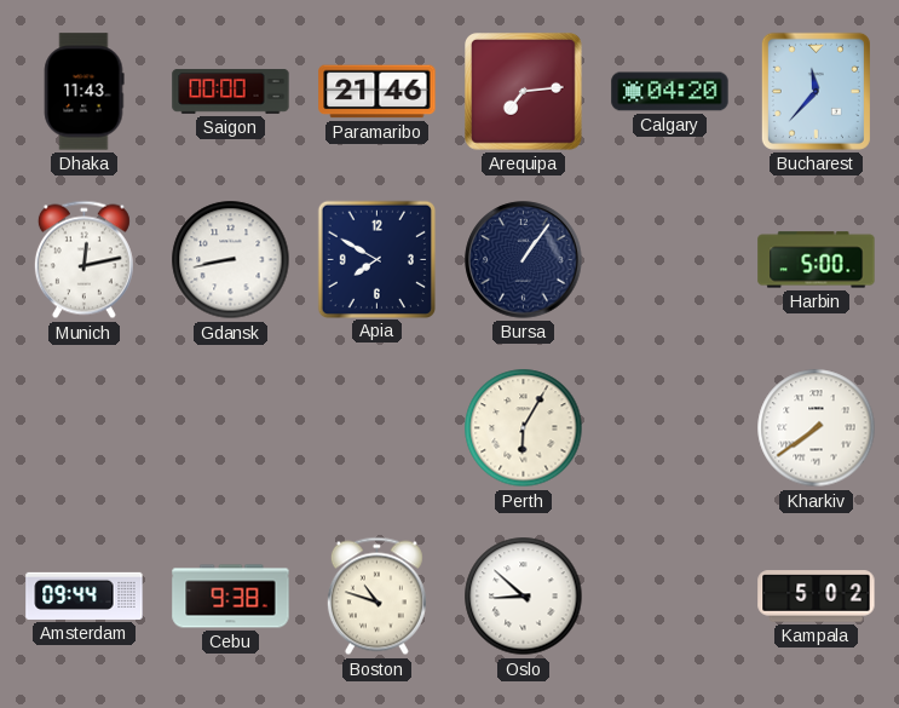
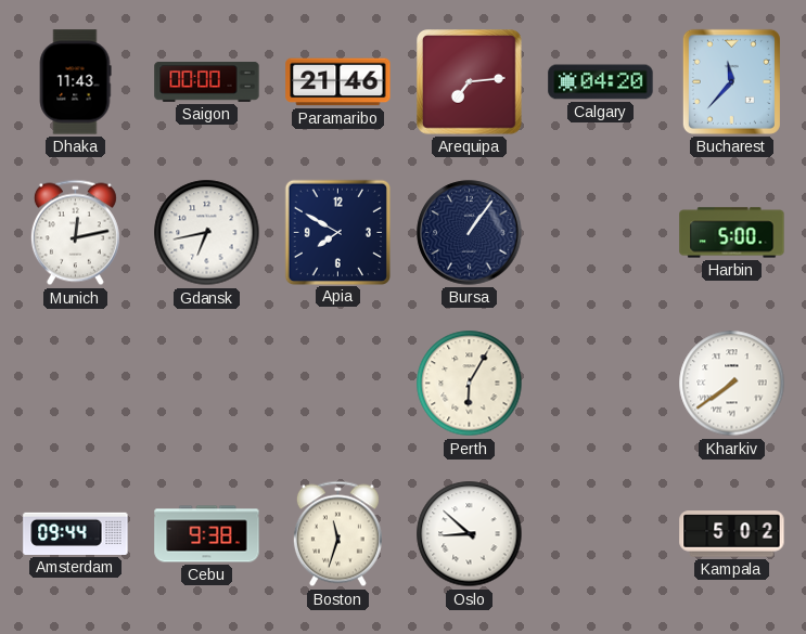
Gdansk: 8:43 -> 6:43 (207, 233)
Boston: 10:48 -> 11:33 (337, 534)
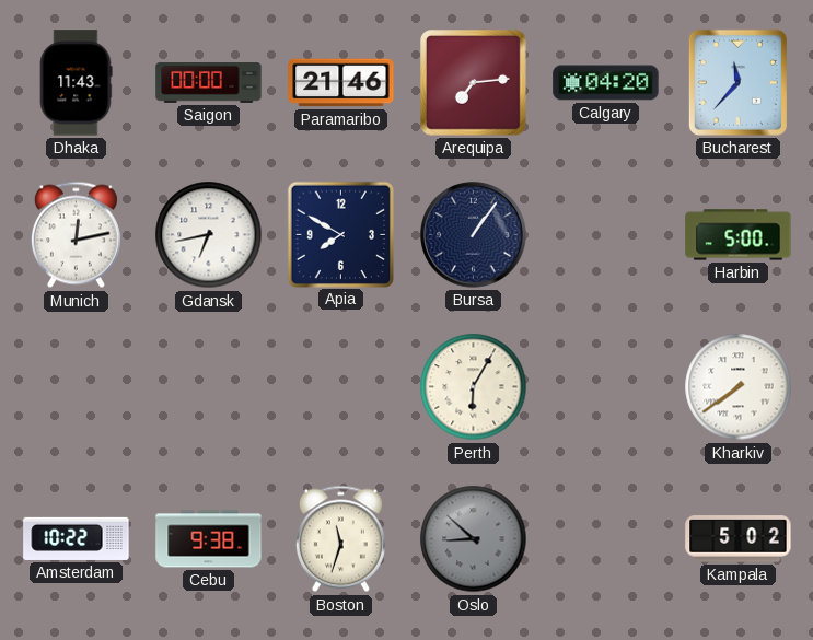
Amsterdam: 09:44 -> 10:22 (77, 538)
Oslo dial: white -> grey (474, 539)
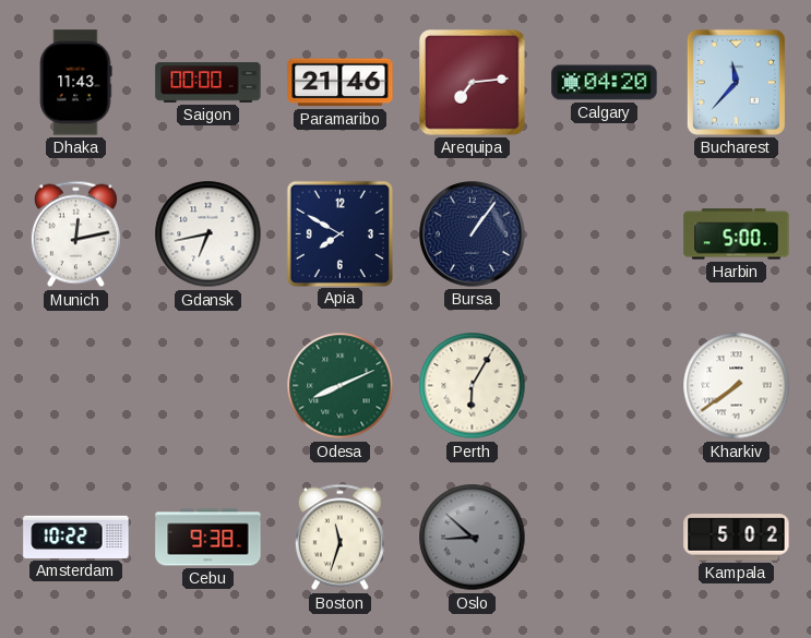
Odesa: none -> 8:11 (341, 386)
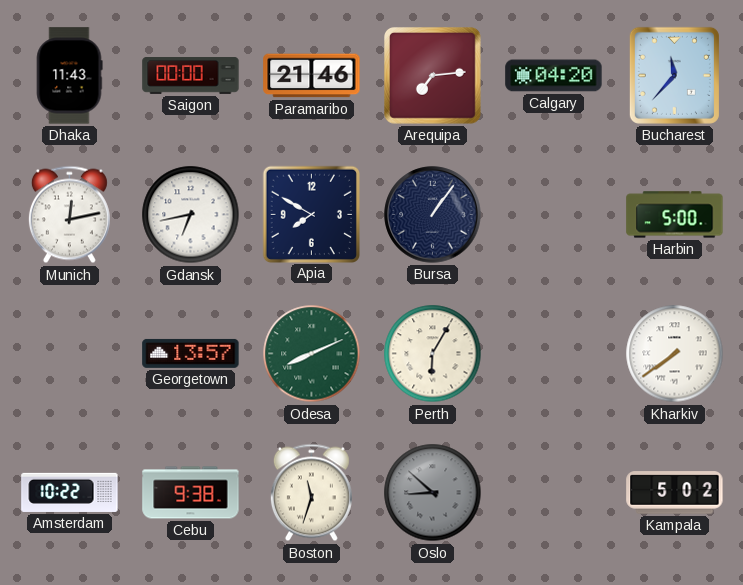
Georgetown: none -> 13:57 (191, 353)
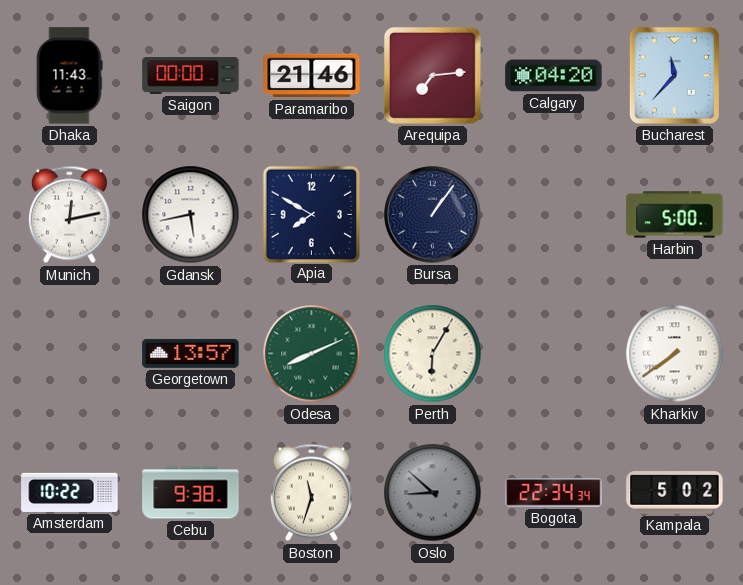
Gdansk: 6:43 -> 5:43 (191, 215)
Bogota: none -> 22:34 (554, 493)
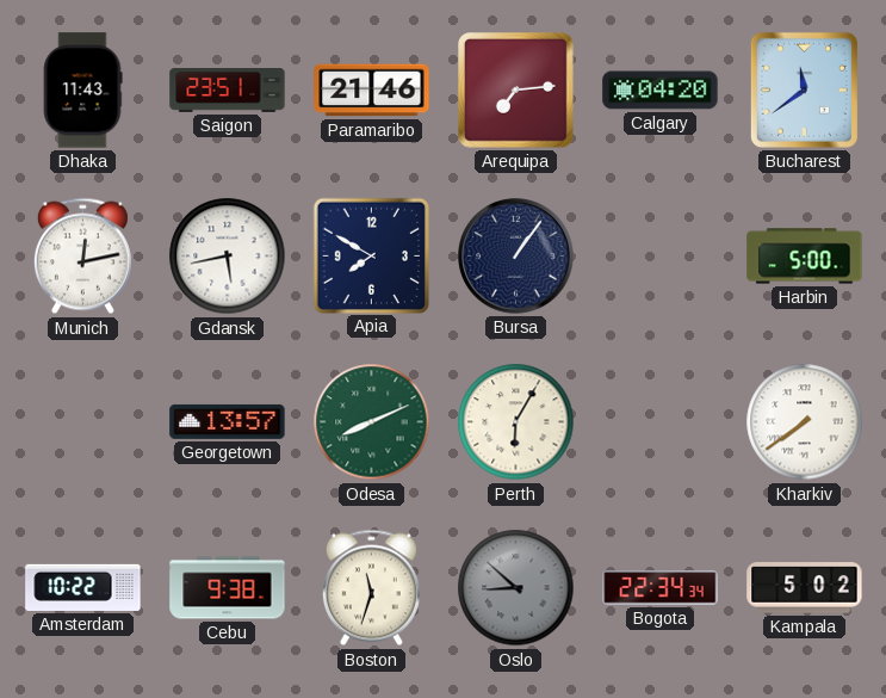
Saigon: 00:00 -> 23:51 (228, 91)
Bucharest: 11:37 -> 11:39 (804, 89)
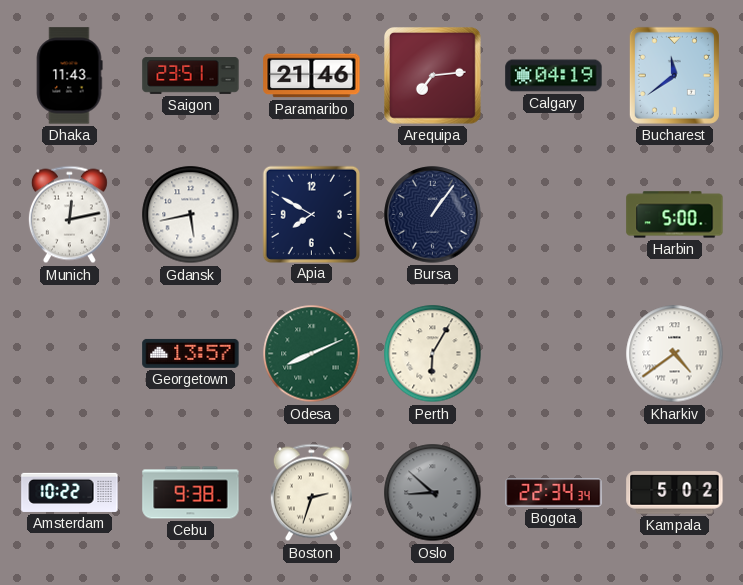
Calgary: 04:20 -> 04:19 (554, 76)
Kharkiv: 7:39 -> 4:39 (675, 354)
Boston: 11:33 -> 2:33 (311, 493)
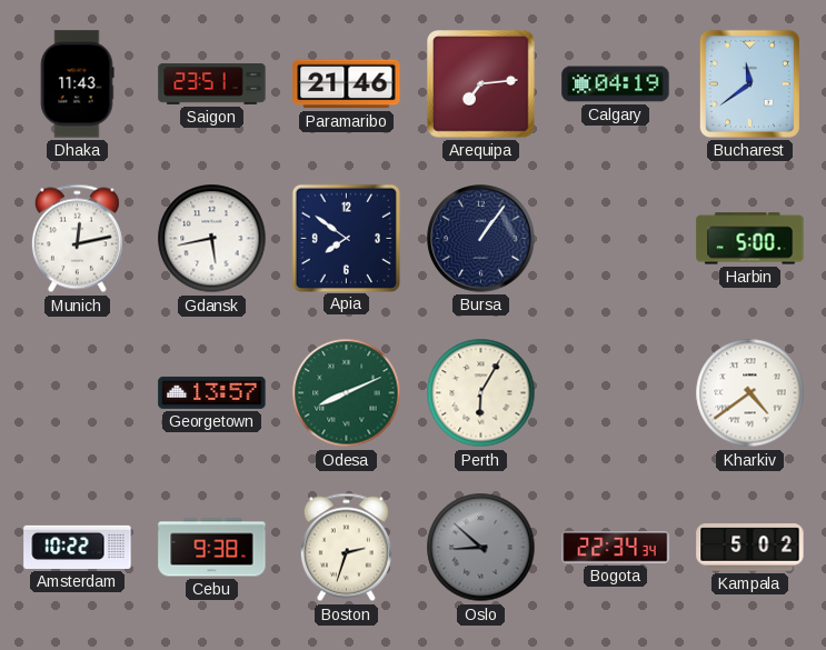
Apia: 7:50 -> 7:51 (346, 238)
